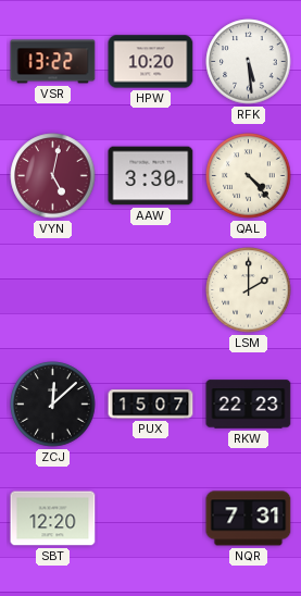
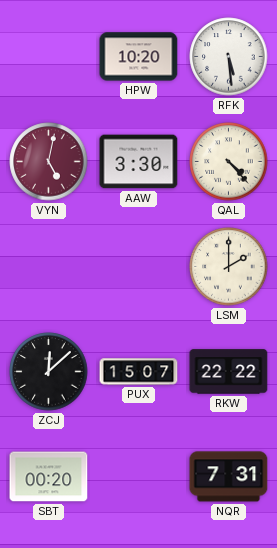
VSR: 13:22 -> none (53, 62)
RKW: 22:23 -> 22:22 (229, 372)
SBT: 12:20 -> 00:20 (49, 477)
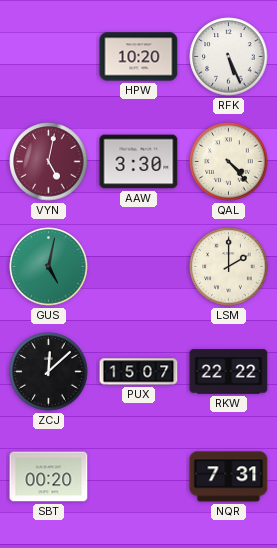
RFK: 5:29 -> 5:26 (229, 57)
GUS: none -> 5:02 (49, 267)
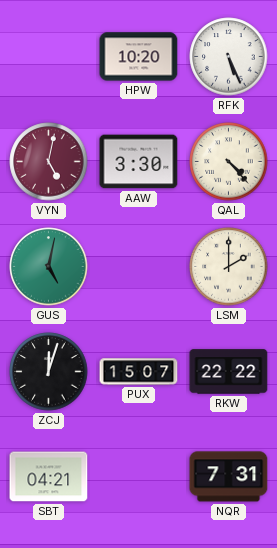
ZCJ: 12:08 -> 12:03 (49, 372)
SBT: 00:20 -> 04:21 (49, 477)
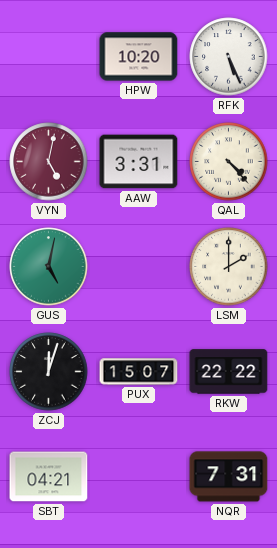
AAW: 3:30 -> 3:31 (139, 162)
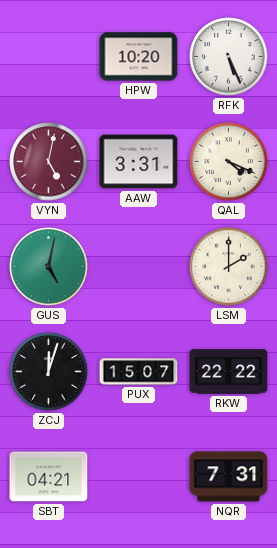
QAL: 4:23 -> 4:19 (229, 162)
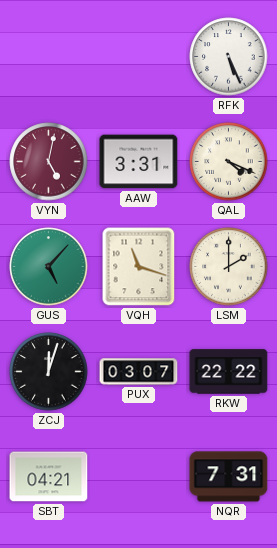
HPW: 10:20 -> none (139, 57)
GUS: 5:02 -> 5:07 (49, 267)
VQH: none -> 11:18 (139, 267)
PUX: 15:07 -> 03:07 (139, 372)
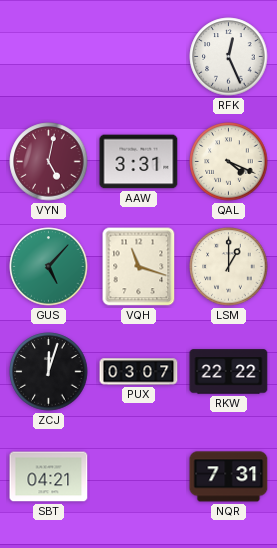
RFK: 5:26 -> 12:26 (229, 57)
LSM: 2:00 -> 1:00 (229, 267)
